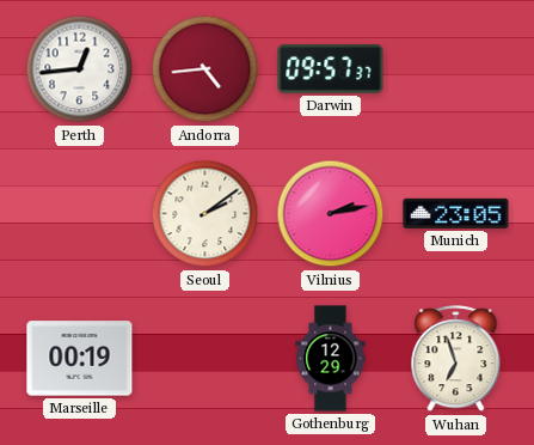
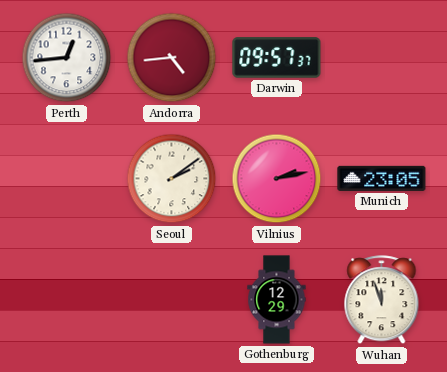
Marseille: 00:19 -> none (80, 359)
Wuhan: 6:57 -> 11:57 (382, 300)
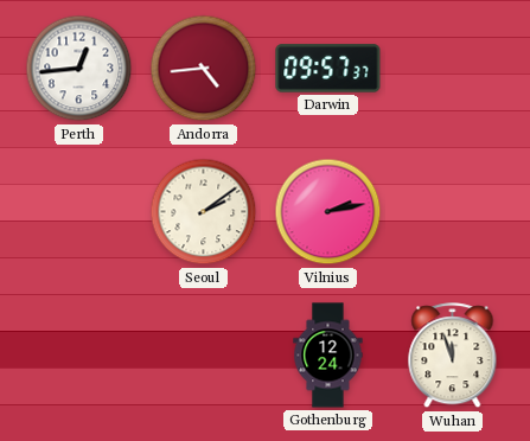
Munich: 23:05 -> none (382, 178)
Gothenburg: 12:29 -> 12:24 (328, 356)
